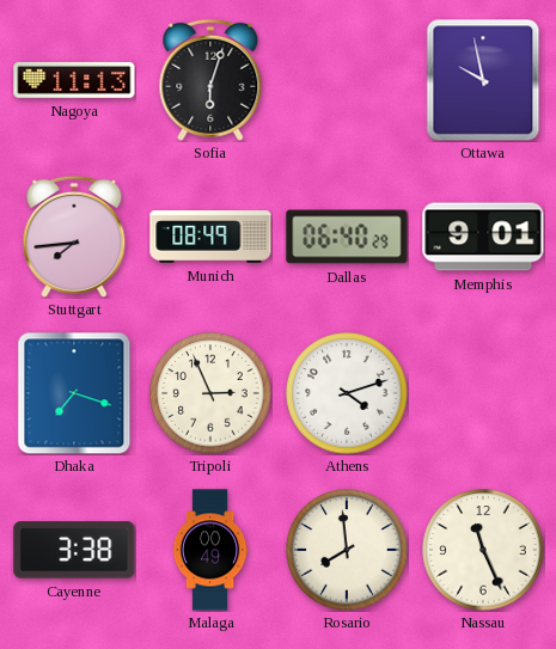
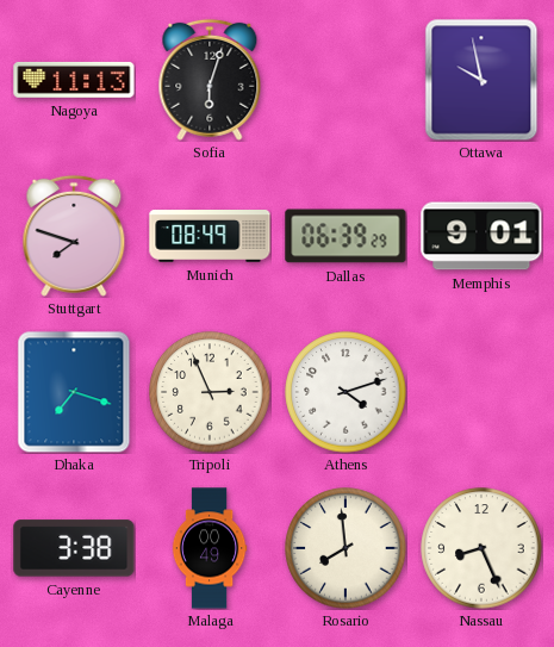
Stuttgart: 7:44 -> 7:48 (74, 236)
Dallas: 06:40 -> 06:39 (346, 236)
Nassau: 11:26 -> 8:26 (481, 548)
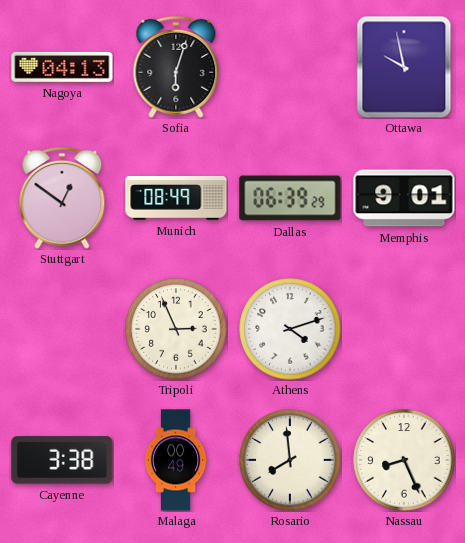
Nagoya: 11:13 -> 04:13 (62, 67)
Stuttgart: 7:48 -> 12:51 (62, 198)
Dhaka: 7:18 -> none (74, 392)
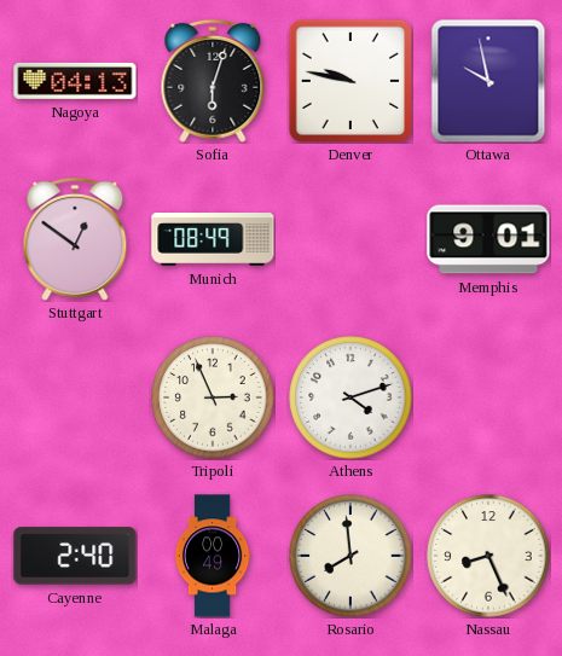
Denver: none -> 9:47 (350, 81)
Dallas: 06:39 -> none (290, 198)
Cayenne: 3:38 -> 2:40 (75, 556)
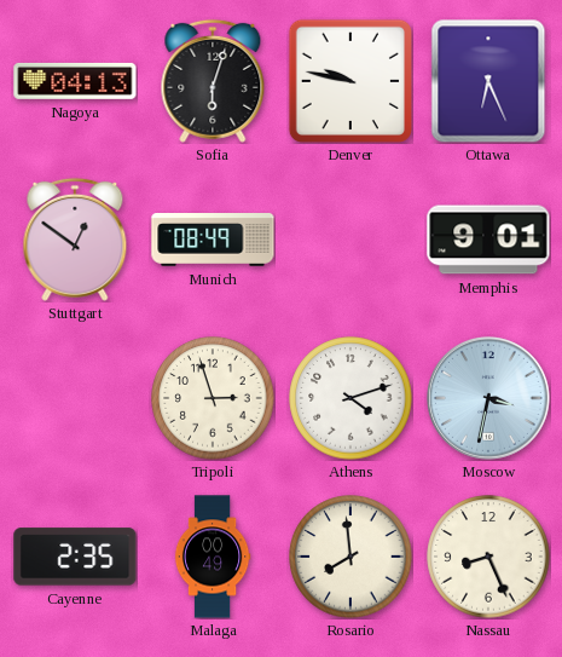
Ottawa: 9:58 -> 6:26 (488, 81)
Tripoli: 2:56 -> 2:57 (213, 398)
Moscow: none -> 3:32 (489, 399)
Cayenne: 2:40 -> 2:35 (75, 557)
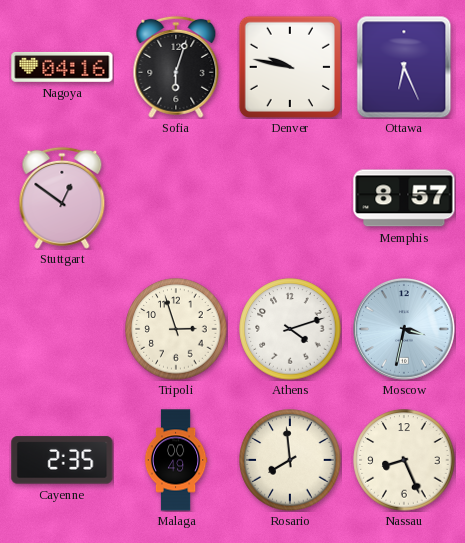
Nagoya: 04:13 -> 04:16 (62, 67)
Munich: 08:49 -> none (213, 241)
Memphis: 9:01 -> 8:57 (404, 198)
